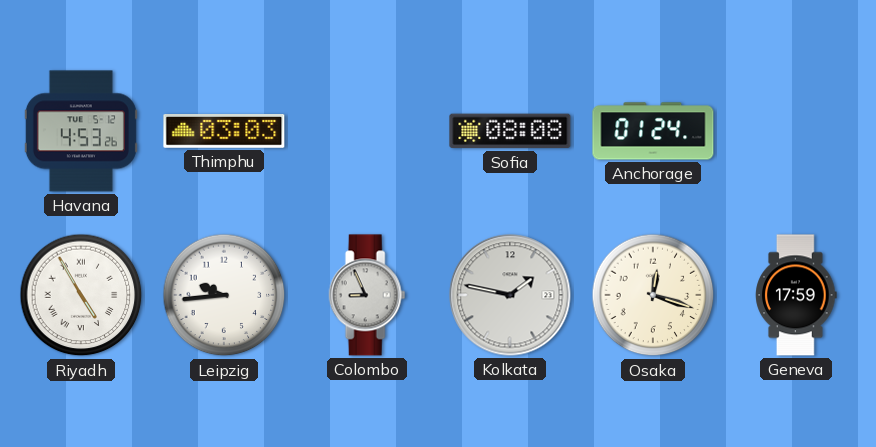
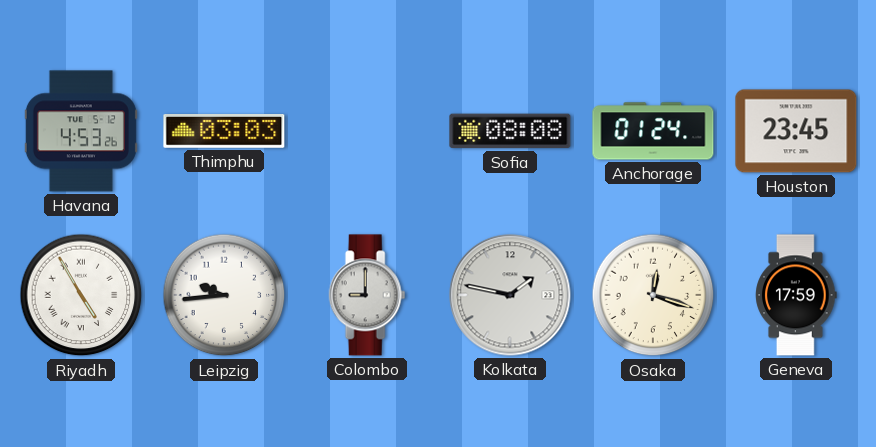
Houston: none -> 23:45 (796, 131)
Colombo: 8:56 -> 9:00 (367, 295)
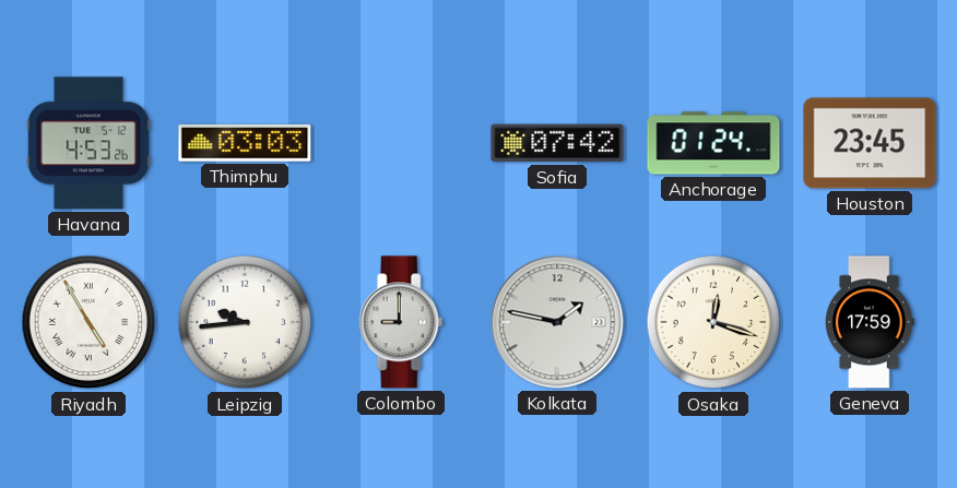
Sofia: 08:08 -> 07:42 (557, 143)
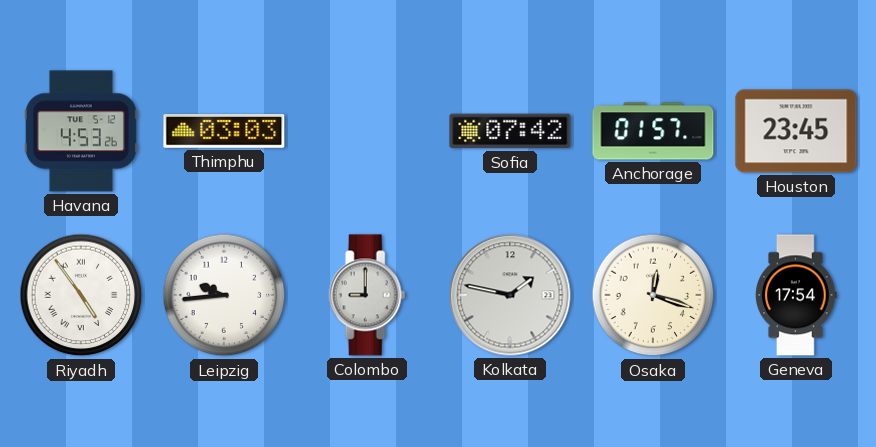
Anchorage: 01:24 -> 01:57 (653, 131)
Riyadh: 4:55 -> 4:54 (81, 295)
Geneva: 17:59 -> 17:54 (796, 295)
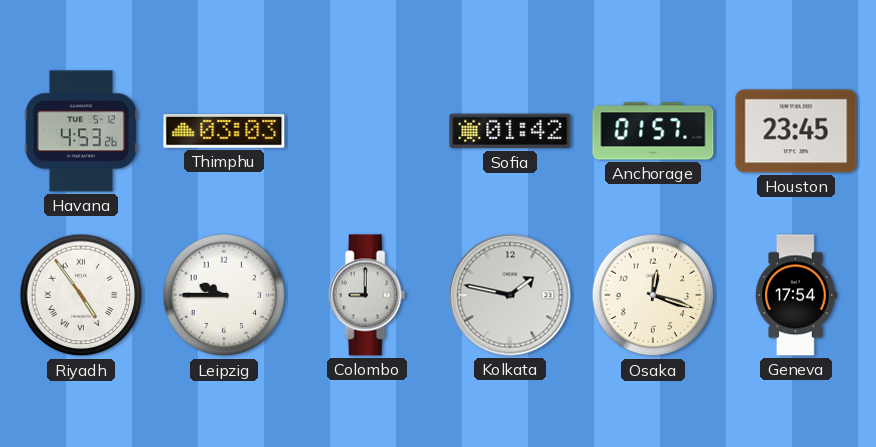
Sofia: 07:42 -> 01:42 (510, 131)
Leipzig: 9:44 -> 9:45 (224, 295)
